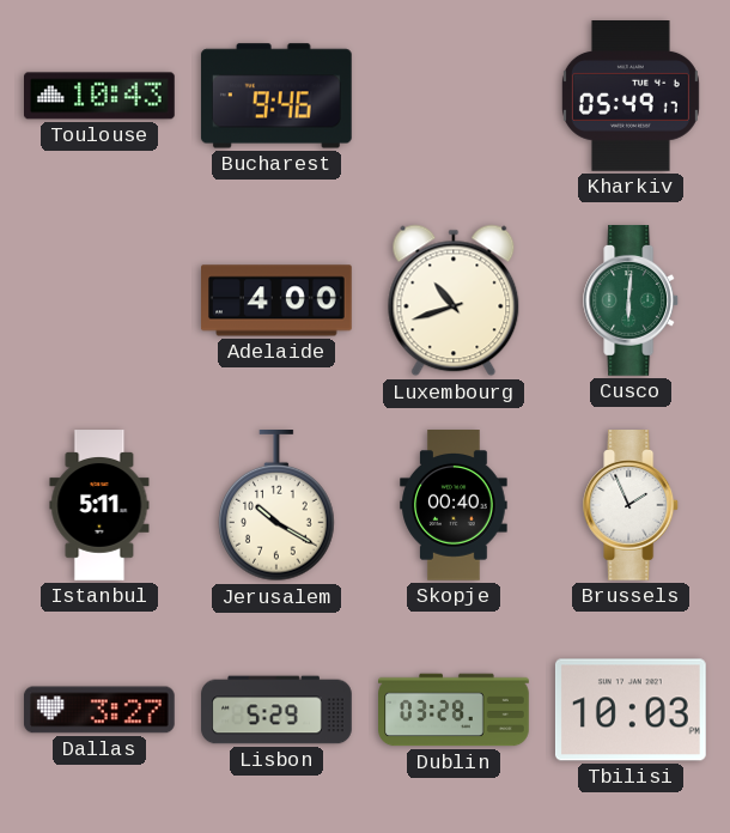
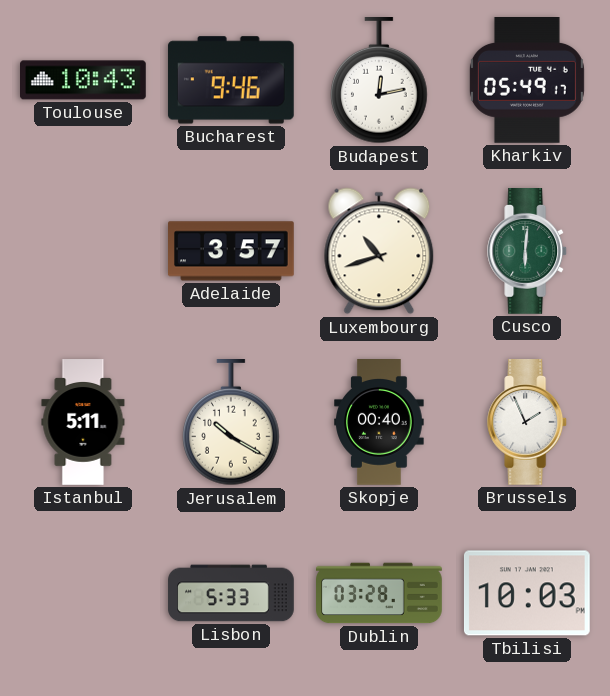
Budapest: none -> 12:13 (379, 81)
Adelaide: 4:00 -> 3:57 (232, 251)
Dallas: 3:27 -> none (99, 710)
Lisbon: 5:29 -> 5:33 (231, 593)
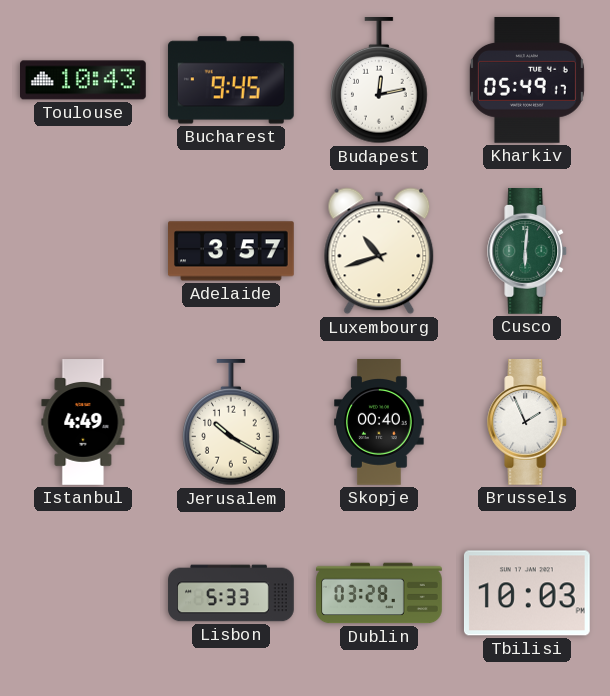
Bucharest: 9:46 -> 9:45 (231, 80)
Istanbul: 5:11 -> 4:49 (83, 422)
